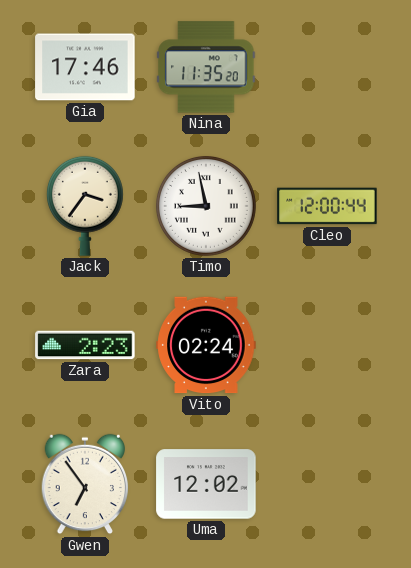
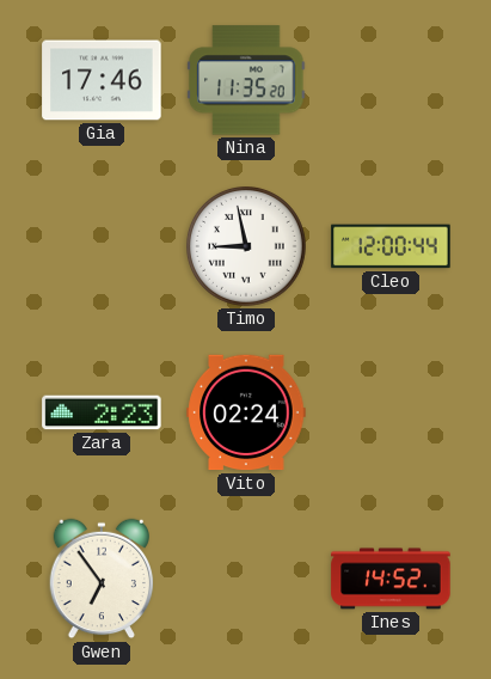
Jack: 3:36 -> none (85, 206)
Uma: 12:02 -> none (206, 484)
Ines: none -> 14:52 (391, 579)
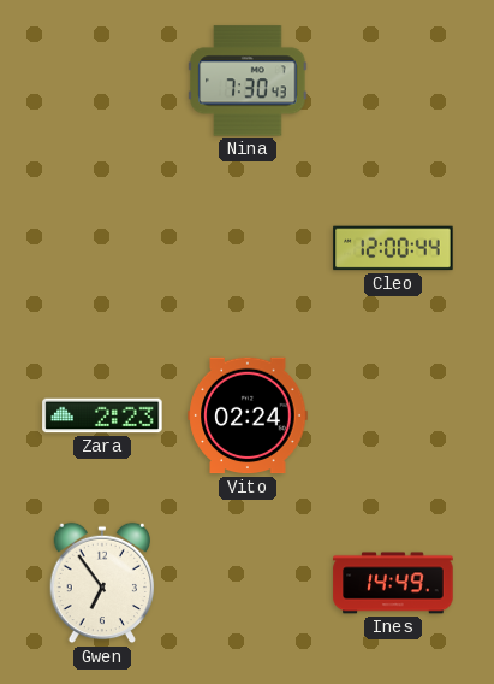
Gia: 17:46 -> none (102, 80)
Nina: 11:35 -> 7:30 (248, 81)
Timo: 8:58 -> none (247, 247)
Ines: 14:52 -> 14:49 (393, 583)
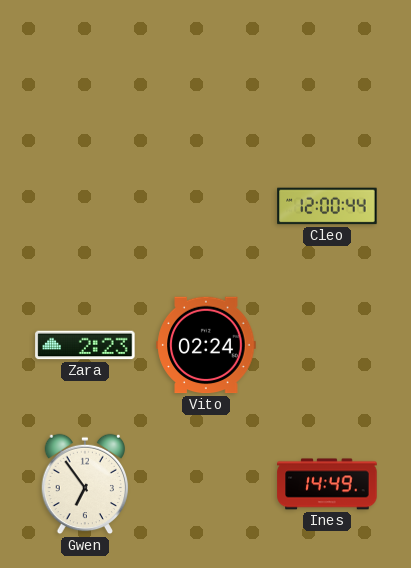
Nina: 7:30 -> none (248, 81)
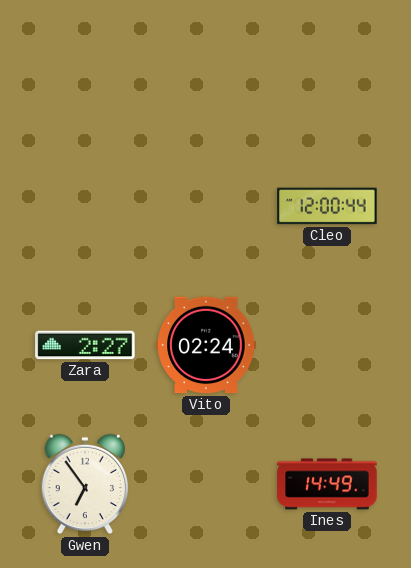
Zara: 2:23 -> 2:27 (85, 345)
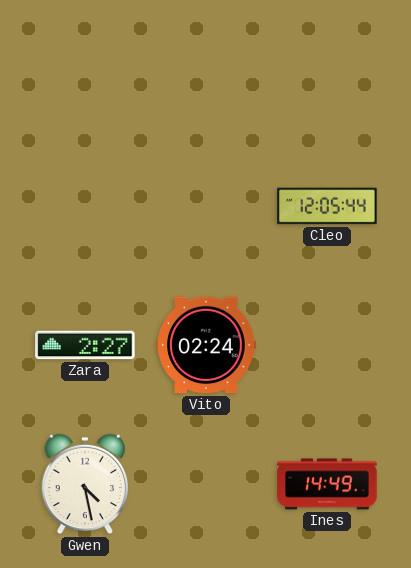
Cleo: 12:00 -> 12:05 (327, 206)
Gwen: 6:54 -> 4:28 (85, 484)
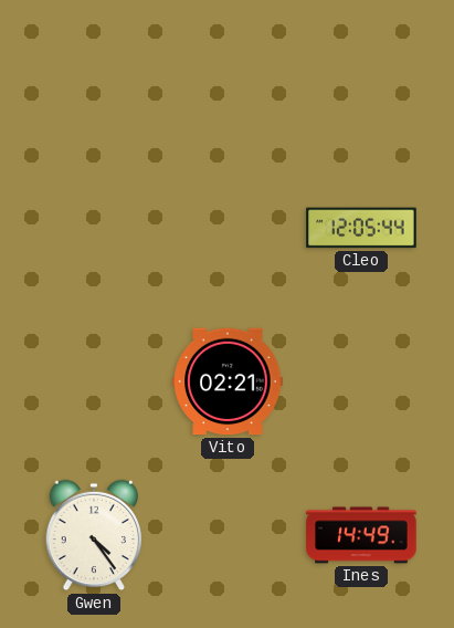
Zara: 2:27 -> none (85, 345)
Vito: 02:24 -> 02:21 (228, 381)
Gwen: 4:28 -> 4:24 (94, 535)
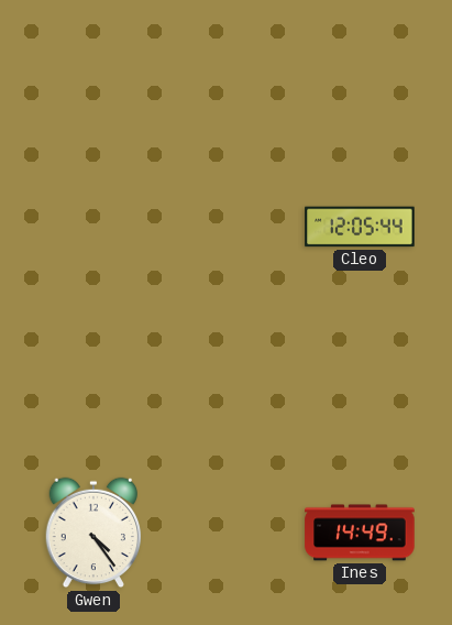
Vito: 02:21 -> none (228, 381)
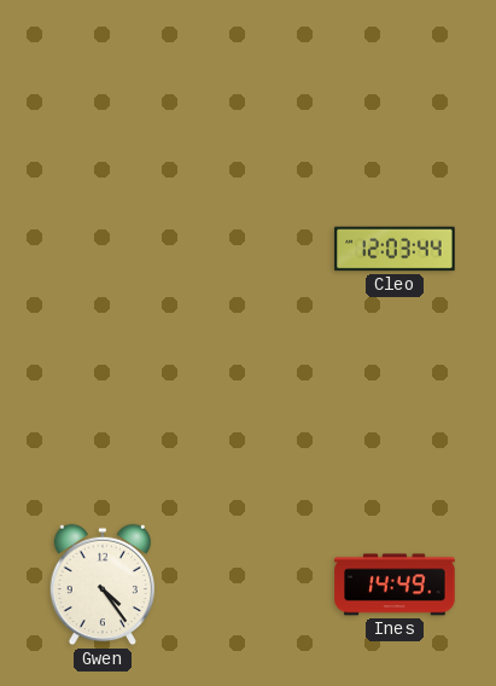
Cleo: 12:05 -> 12:03 (395, 249)
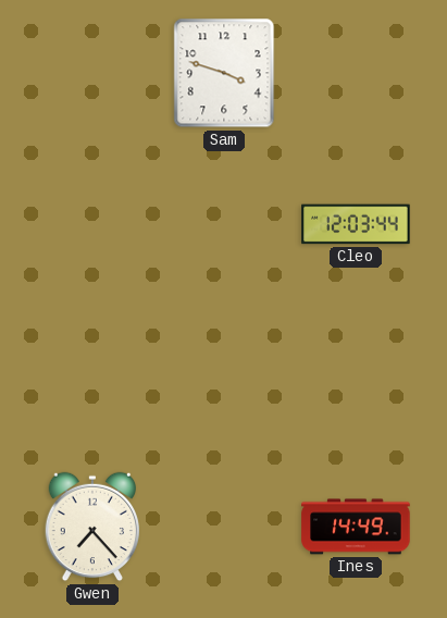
Sam: none -> 3:48 (224, 73)
Gwen: 4:24 -> 7:23 (92, 527)
